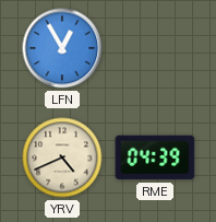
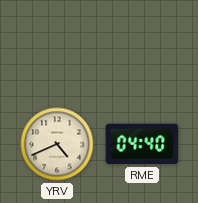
LFN: 12:55 -> none (62, 48)
RME: 04:39 -> 04:40 (142, 144)
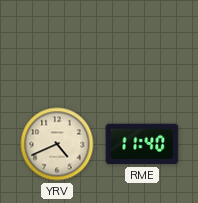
RME: 04:40 -> 11:40 (142, 144)
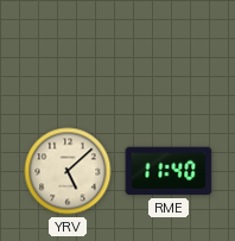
YRV: 4:41 -> 5:08 (68, 171)
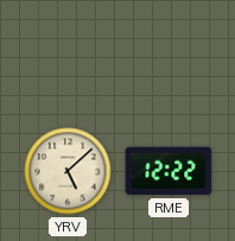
RME: 11:40 -> 12:22 (169, 171)
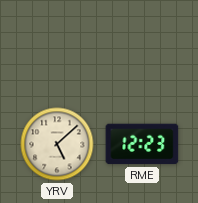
RME: 12:22 -> 12:23 (142, 144)
